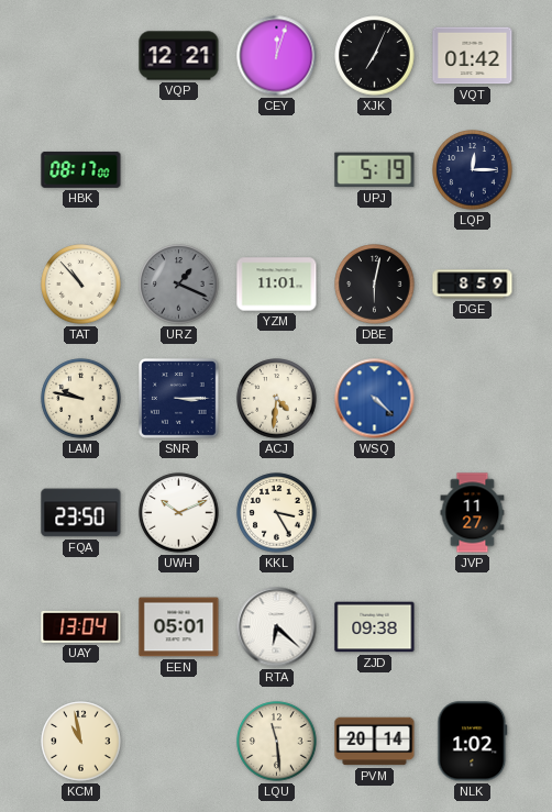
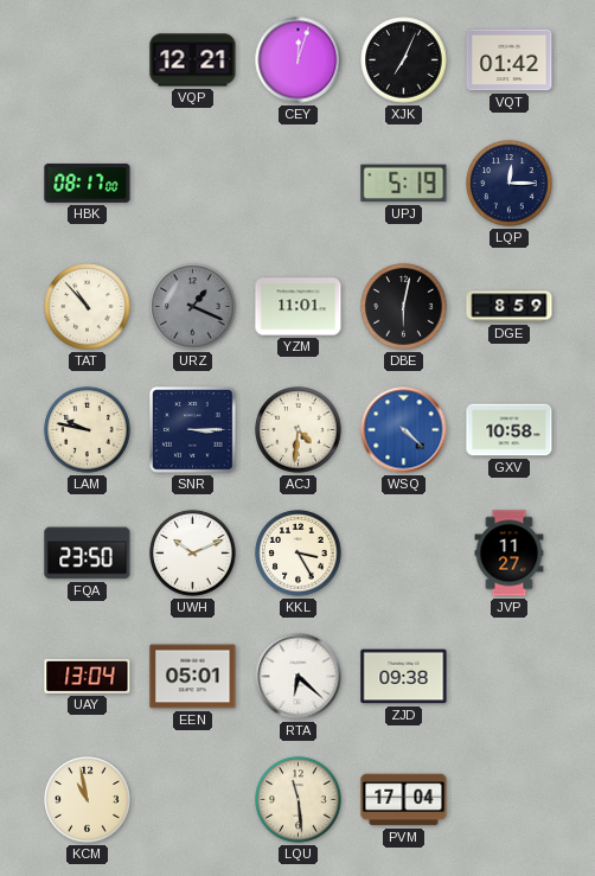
GXV: none -> 10:58 (510, 430)
PVM: 20:14 -> 17:04 (404, 800)
NLK: 1:02 -> none (473, 742)
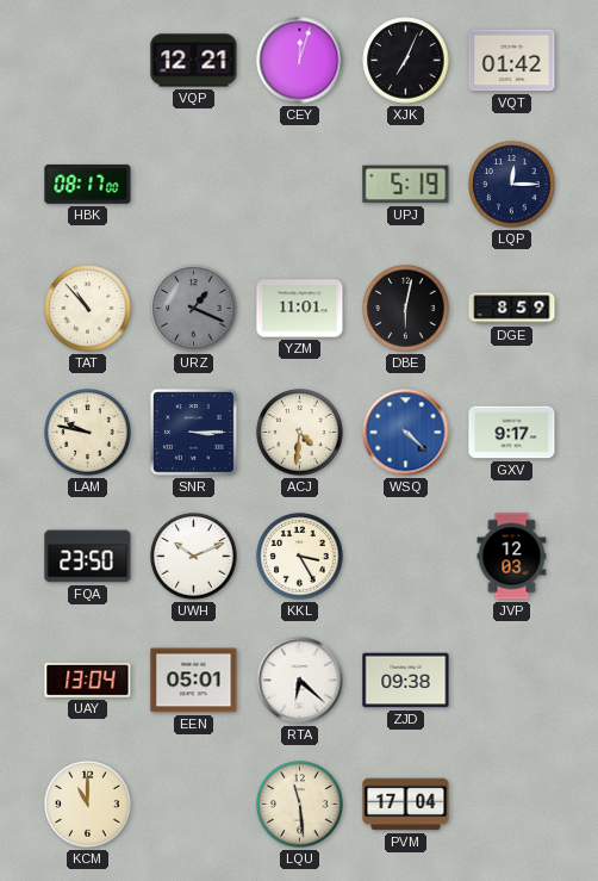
GXV: 10:58 -> 9:17 (512, 433)
JVP: 11:27 -> 12:03 (512, 557)
KCM: 10:58 -> 11:00 (88, 805)
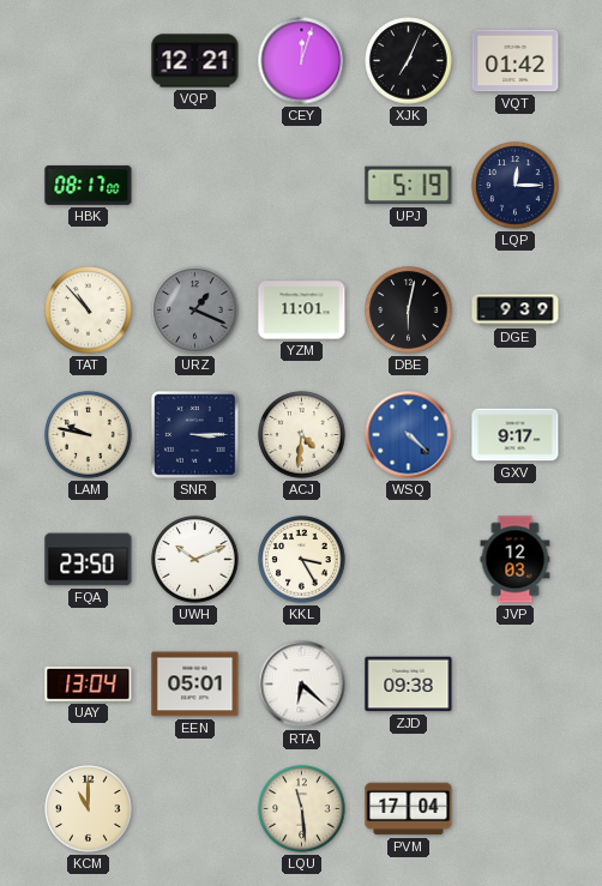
DGE: 8:59 -> 9:39 (516, 311)
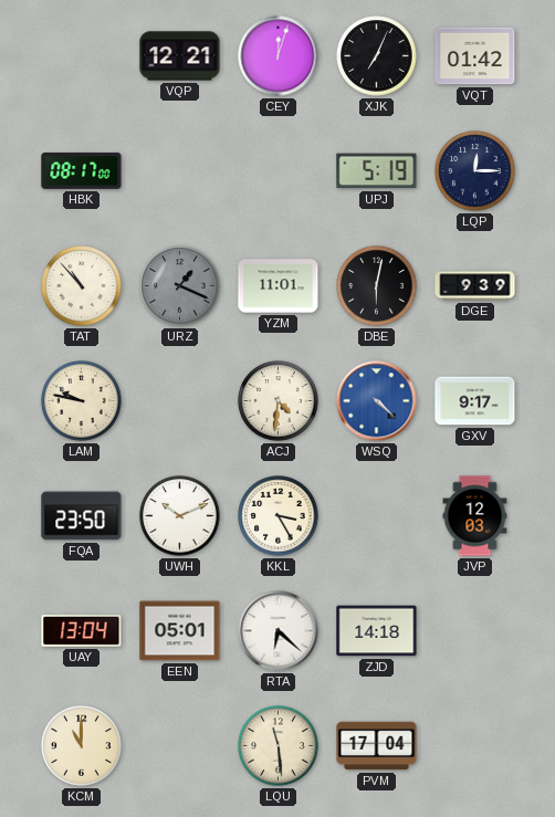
SNR: 3:15 -> none (195, 435)
ZJD: 09:38 -> 14:18 (377, 631)
